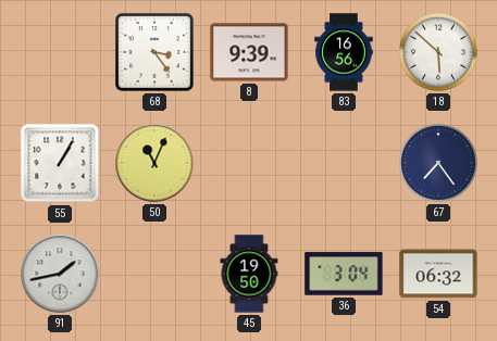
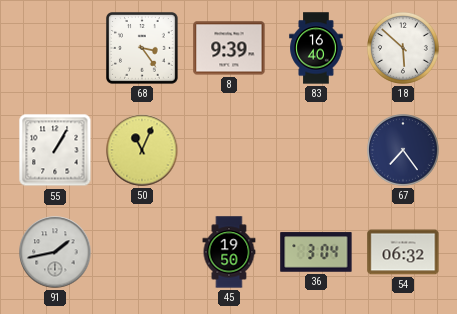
83: 16:56 -> 16:40 (316, 48)
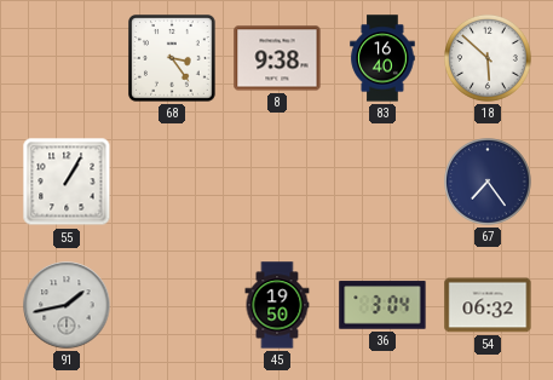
8: 9:39 -> 9:38 (277, 58)
50: 11:04 -> none (142, 150)
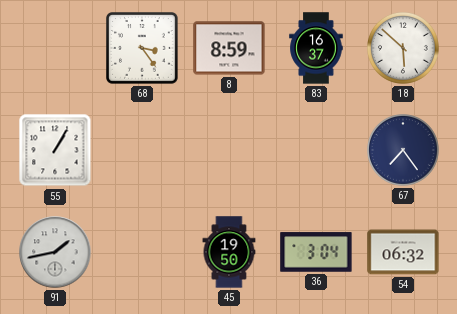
8: 9:38 -> 8:59 (229, 48)
83: 16:40 -> 16:37 (316, 48)
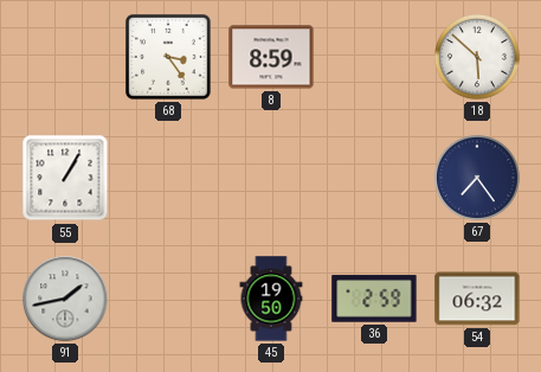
83: 16:37 -> none (316, 48)
36: 3:04 -> 2:59 (374, 299)
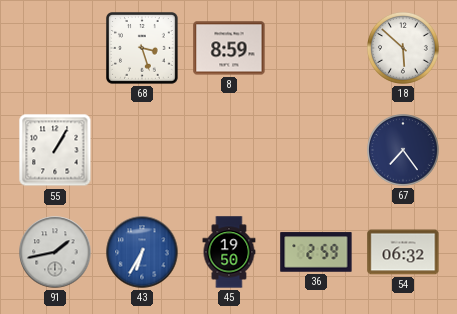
68: 3:24 -> 3:27 (143, 49)
43: none -> 6:35 (142, 252)
